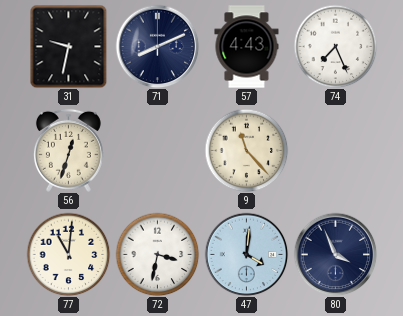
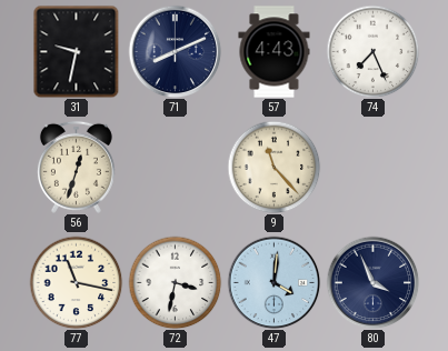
77: 11:01 -> 11:17 (76, 282)
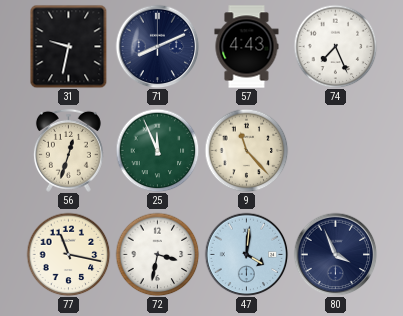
25: none -> 11:56 (157, 150)
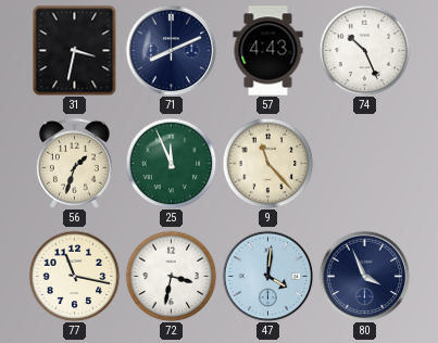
31: 9:32 -> 3:32 (75, 50)
74: 7:26 -> 10:26 (364, 50)
56: 12:33 -> 1:33 (74, 163)
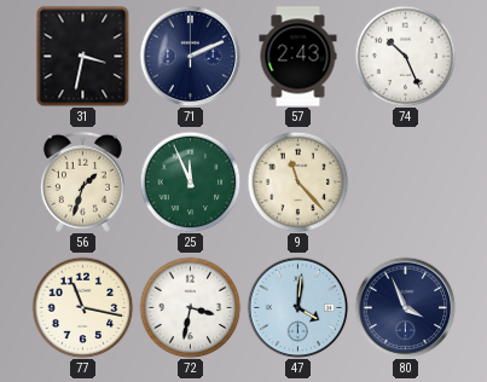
71: 8:11 -> 2:11 (190, 56)
57: 4:43 -> 2:43 (298, 57)
